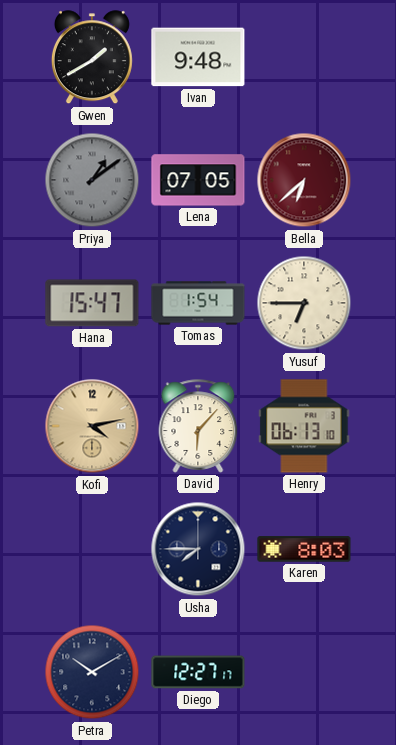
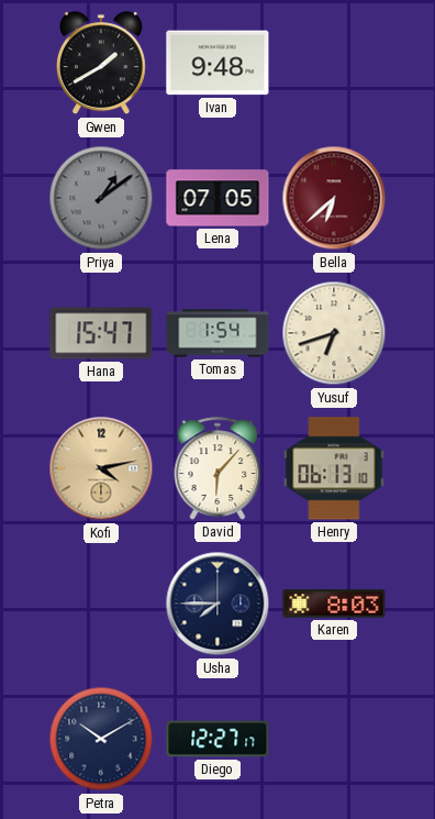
Yusuf: 6:45 -> 6:42 (334, 333)
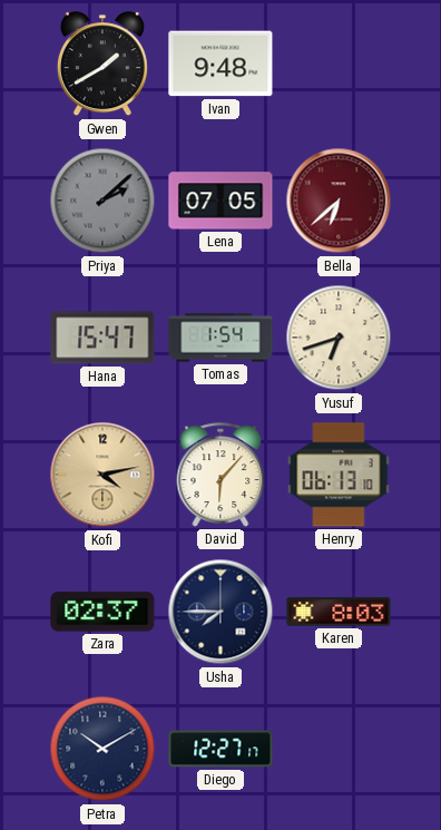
Priya: 1:09 -> 2:08 (102, 201)
Zara: none -> 02:37 (102, 612)
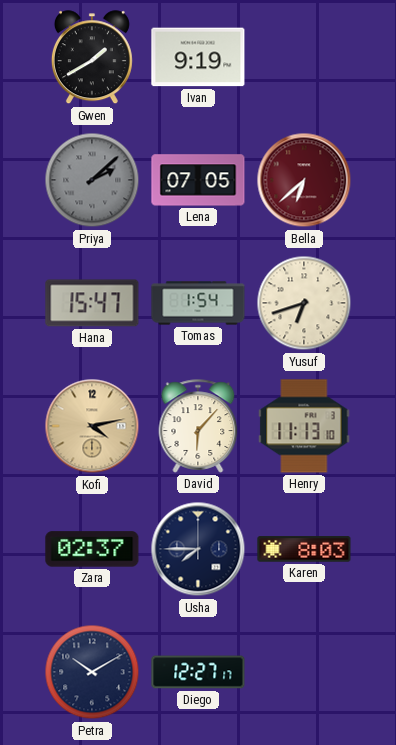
Ivan: 9:48 -> 9:19 (198, 57)
Henry: 06:13 -> 11:13 (304, 426)
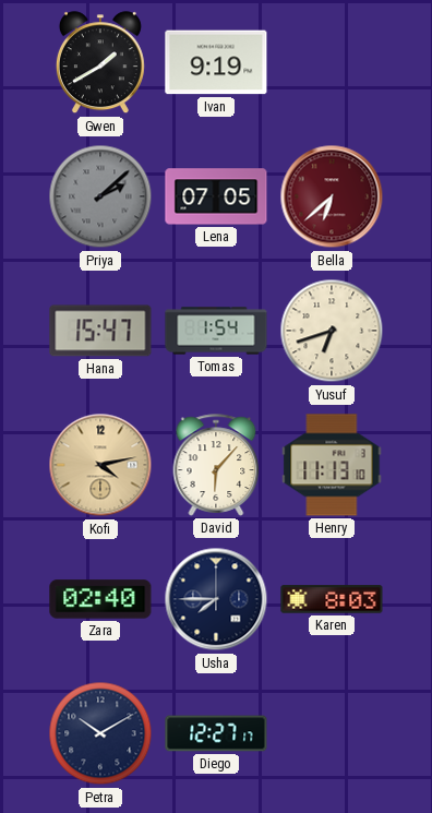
Zara: 02:37 -> 02:40 (100, 599)
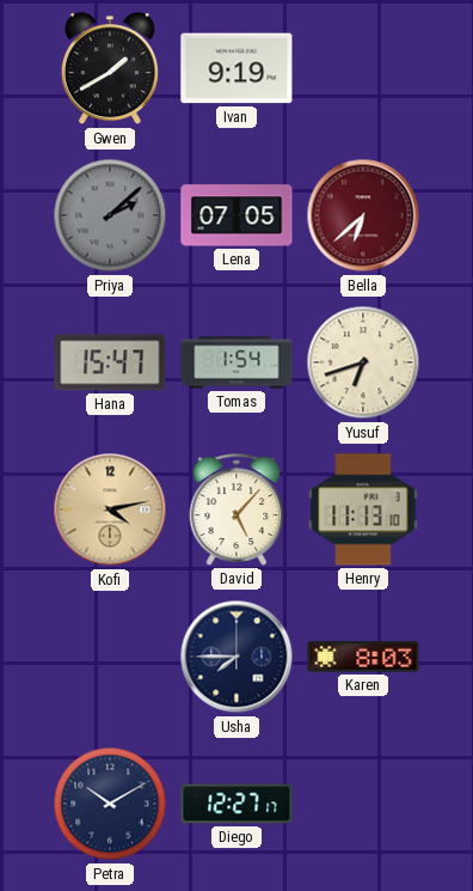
David: 6:07 -> 5:07 (236, 509)
Zara: 02:40 -> none (100, 599)
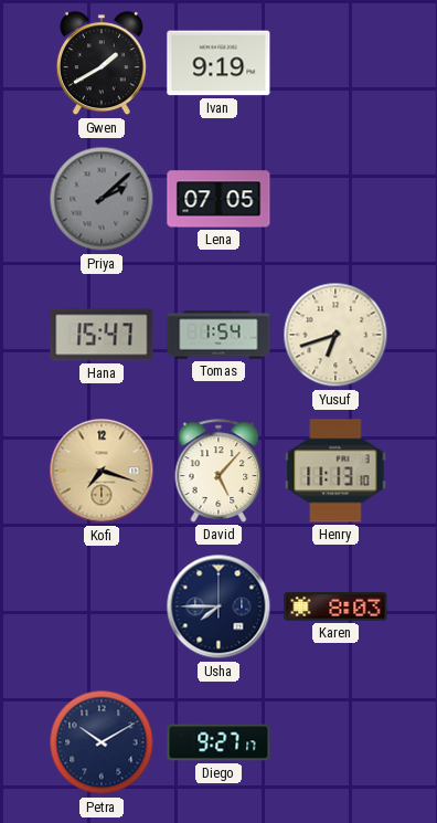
Bella: 6:38 -> none (363, 215)
Kofi: 4:13 -> 7:18 (102, 471)
Diego: 12:27 -> 9:27 (218, 742)
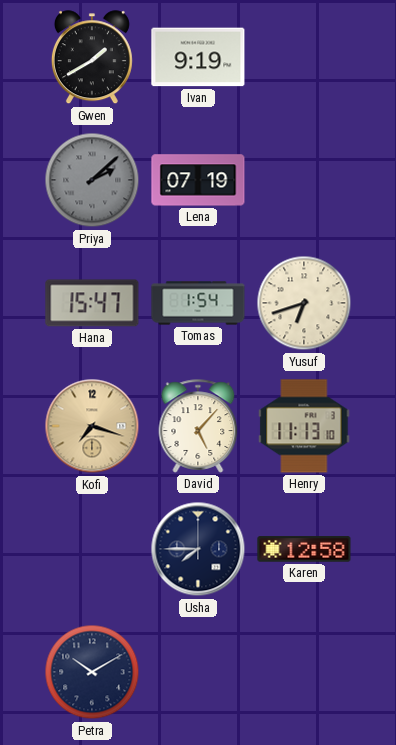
Lena: 07:05 -> 07:19 (198, 180)
Karen: 8:03 -> 12:58 (304, 549)
Diego: 9:27 -> none (218, 742)
